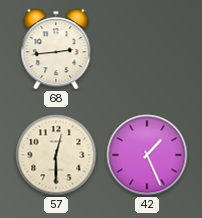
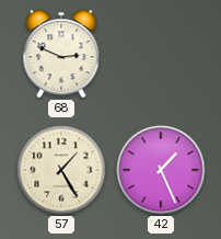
68: 2:44 -> 2:49 (61, 54)
57: 12:30 -> 1:25 (61, 170)
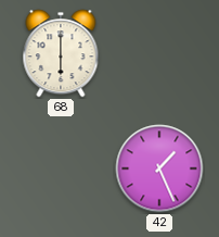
68: 2:49 -> 6:00 (61, 53)
57: 1:25 -> none (61, 170)
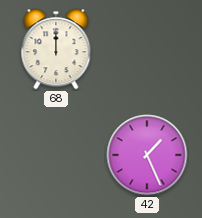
68: 6:00 -> 12:00 (56, 49)
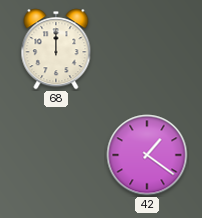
42: 1:26 -> 1:21 (147, 155)
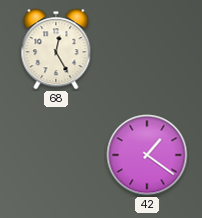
68: 12:00 -> 12:25 (56, 49)
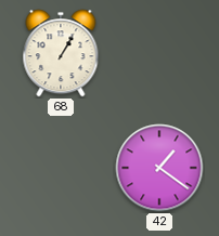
68: 12:25 -> 1:05 (61, 53)
